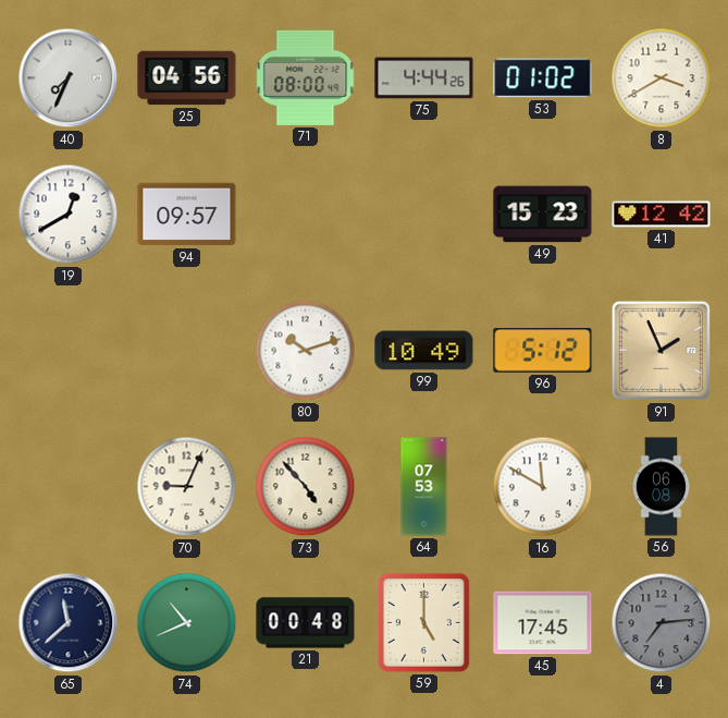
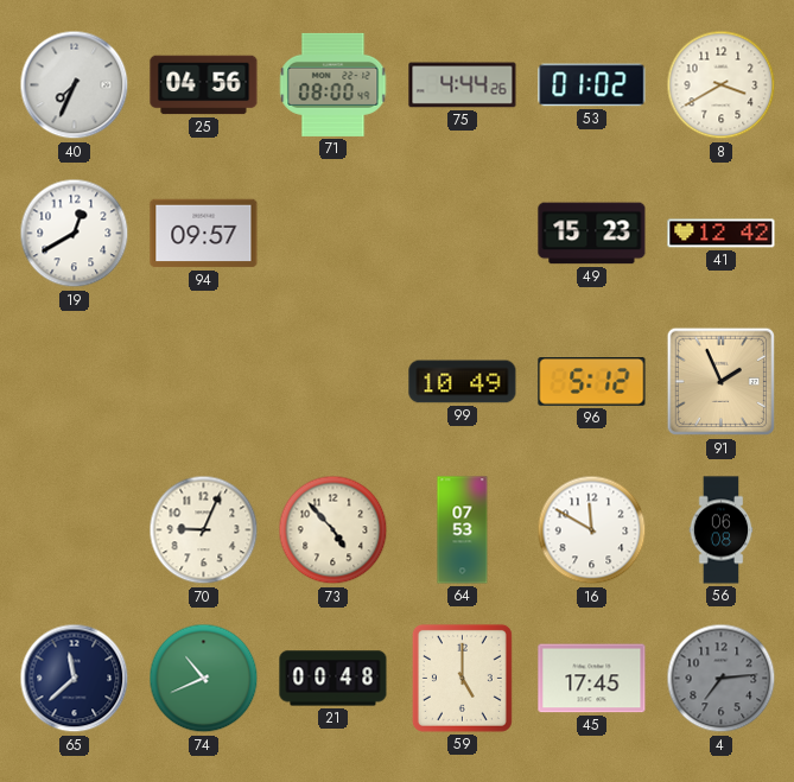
80: 10:12 -> none (306, 351)
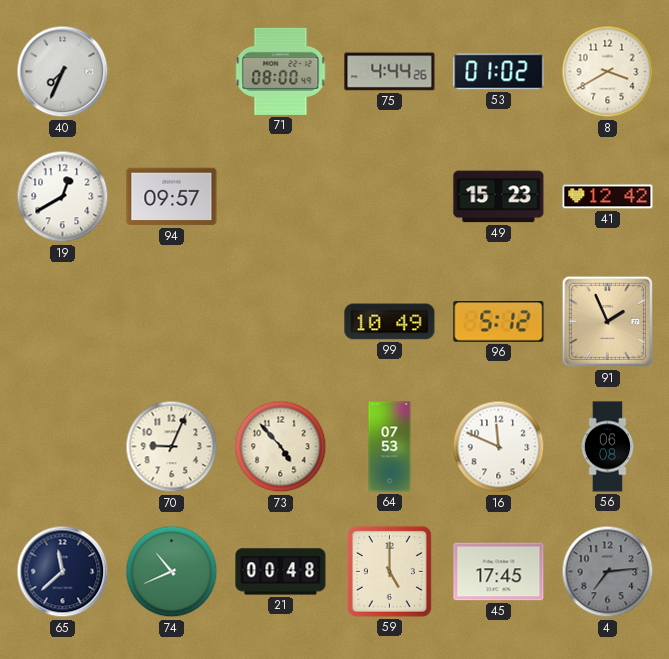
25: 04:56 -> none (204, 85)
16: 11:50 -> 11:49 (499, 447)
